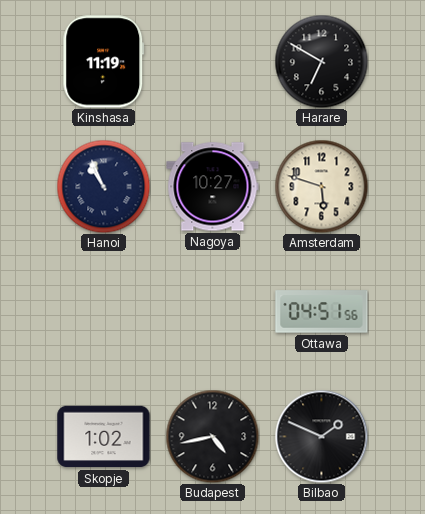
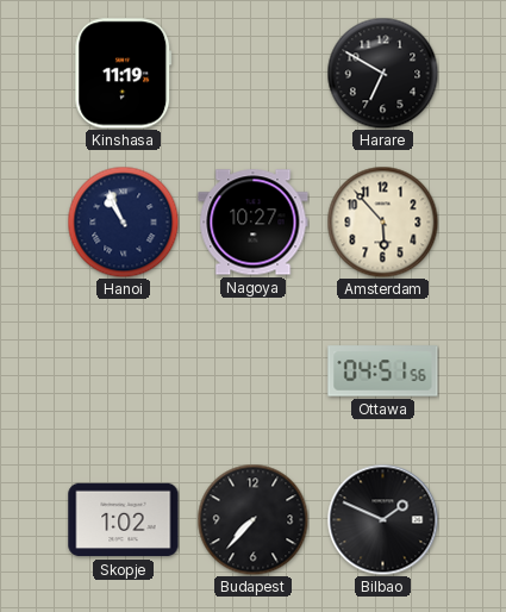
Amsterdam: 5:48 -> 5:53 (382, 221)
Budapest: 4:43 -> 7:37 (252, 519)
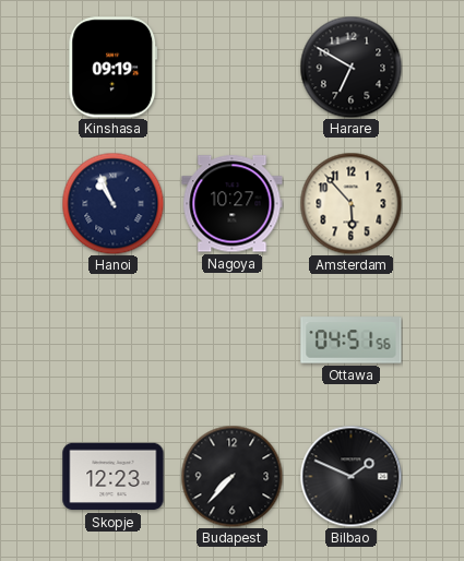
Kinshasa: 11:19 -> 09:19 (114, 68)
Skopje: 1:02 -> 12:23 (114, 477)
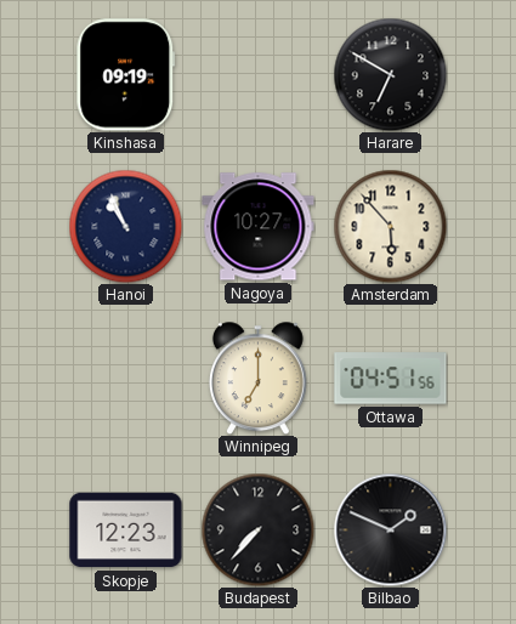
Winnipeg: none -> 7:00 (257, 378)
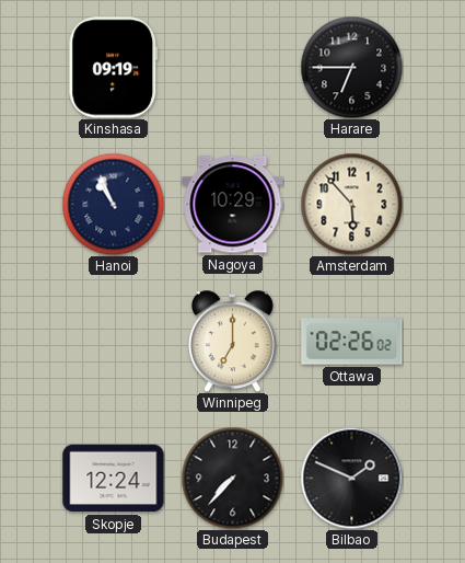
Harare: 6:50 -> 6:45 (351, 67)
Nagoya: 10:27 -> 10:29 (233, 205)
Ottawa: 04:51 -> 02:26 (352, 342)
Skopje: 12:23 -> 12:24 (114, 479)
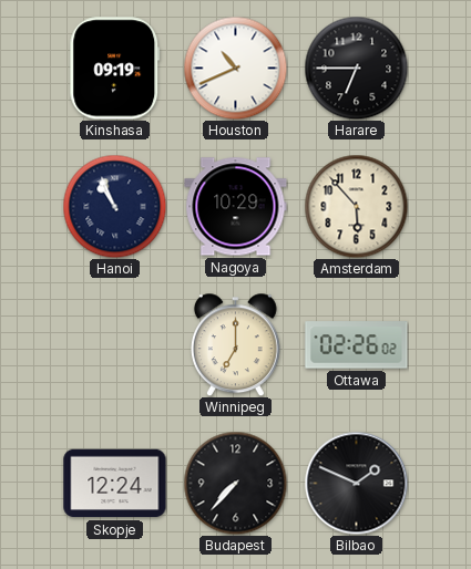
Houston: none -> 10:41 (235, 68)
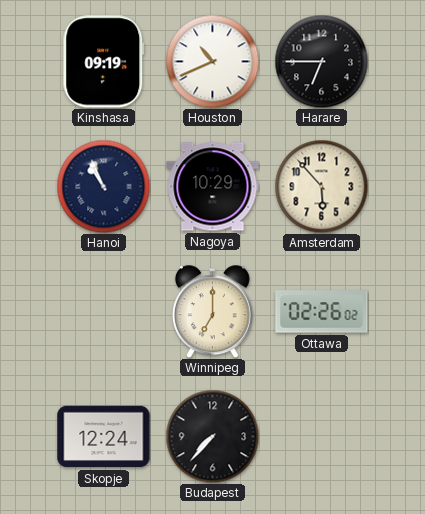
Bilbao: 1:49 -> none (356, 483)
